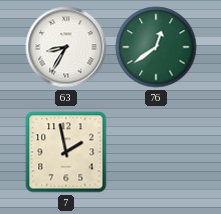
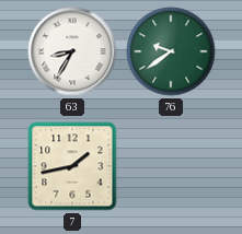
76: 12:39 -> 9:39 (171, 51)
7: 1:58 -> 1:43 (72, 166)
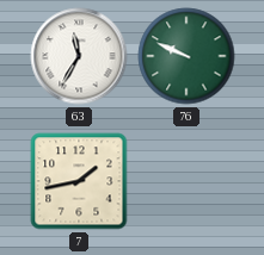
63: 8:35 -> 11:35 (79, 56)
76: 9:39 -> 9:49 (186, 56)
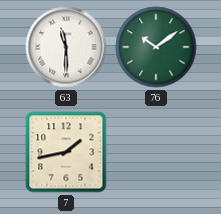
63: 11:35 -> 11:30 (66, 47)
76: 9:49 -> 10:09 (156, 47)
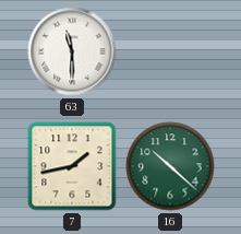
76: 10:09 -> none (156, 47)
16: none -> 10:22 (170, 166)
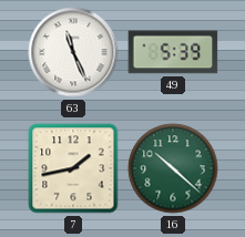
63: 11:30 -> 11:26 (73, 52)
49: none -> 5:39 (173, 52)
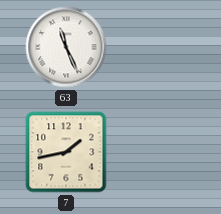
49: 5:39 -> none (173, 52)
16: 10:22 -> none (173, 168)
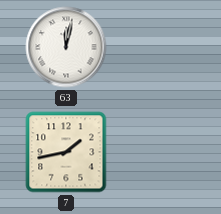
63: 11:26 -> 12:02 (66, 47)
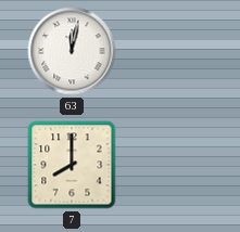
7: 1:43 -> 8:00 (72, 165)
